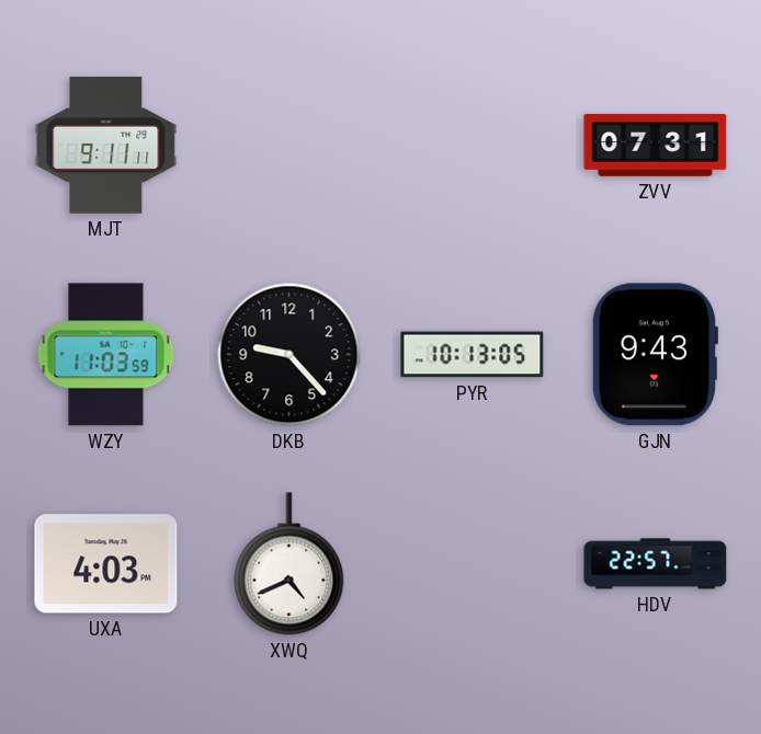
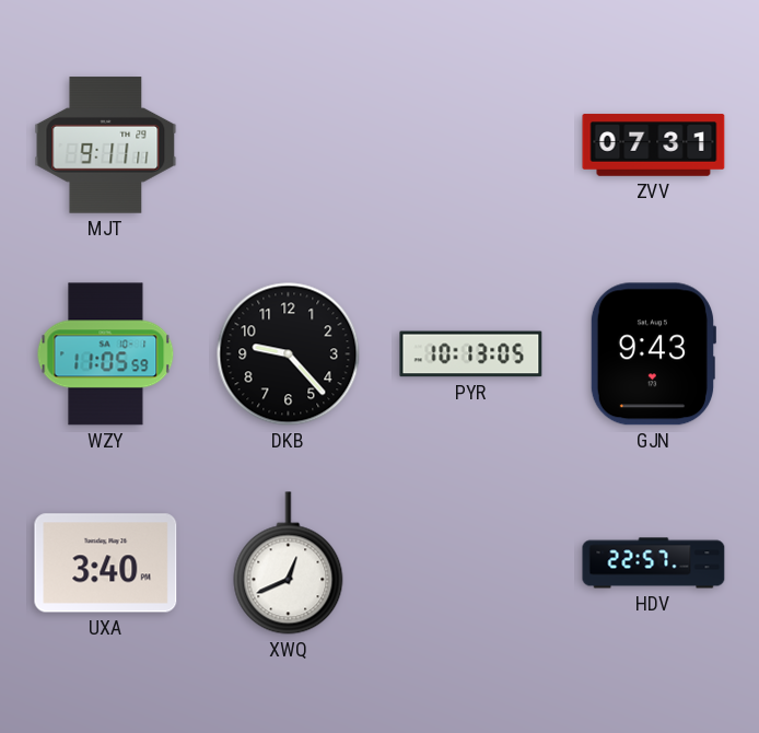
WZY: 11:03 -> 11:05 (106, 354)
UXA: 4:03 -> 3:40 (106, 563)
XWQ: 4:41 -> 12:41 (289, 563)
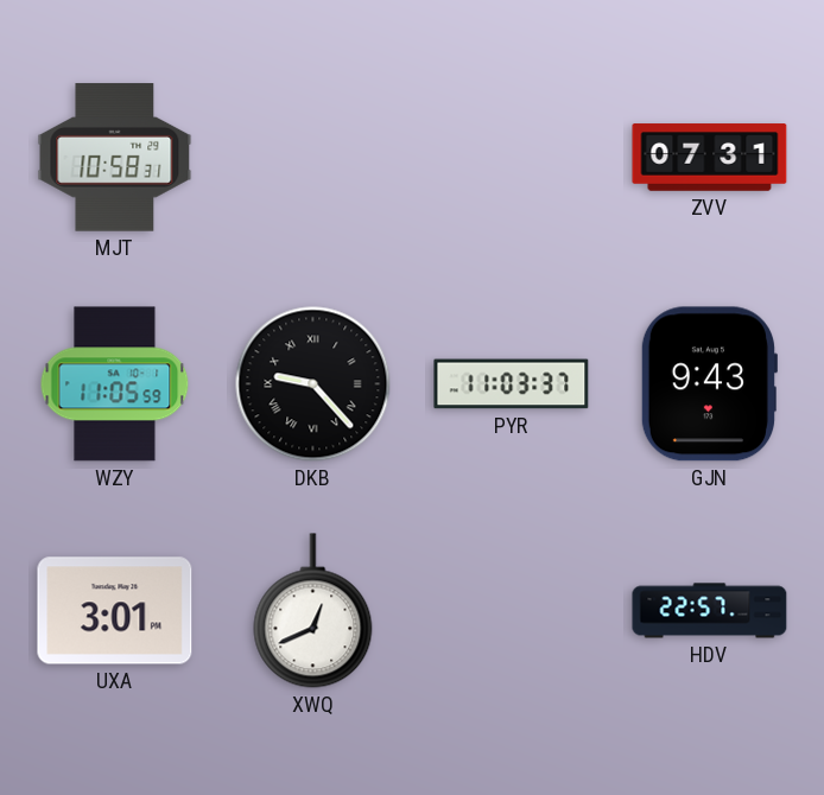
MJT: 9:11 -> 10:58 (115, 158)
DKB numerals: Arabic -> Roman (313, 384)
PYR: 10:13 -> 11:03 (512, 384)
UXA: 3:40 -> 3:01 (115, 611)
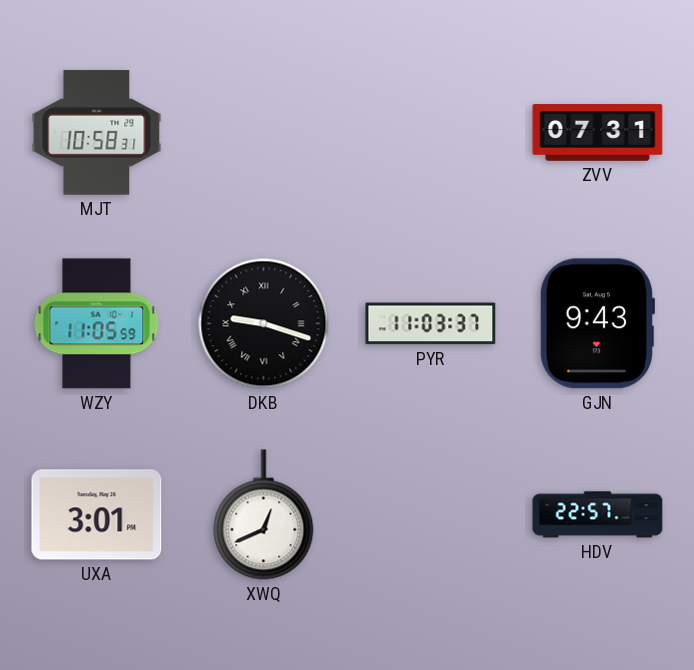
DKB: 9:23 -> 9:18 (264, 324)
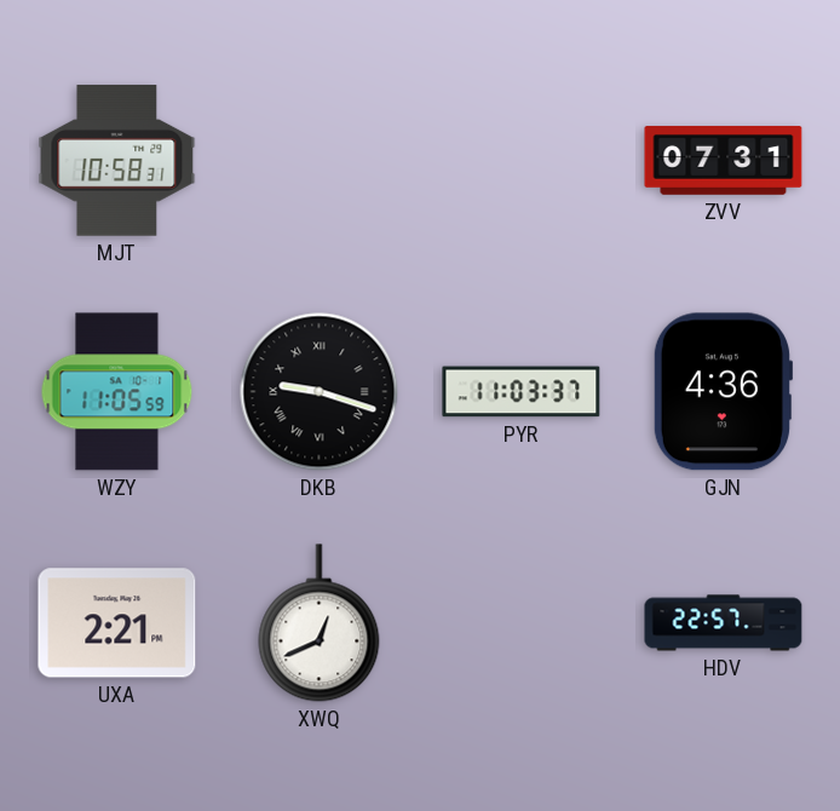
GJN: 9:43 -> 4:36 (721, 392)
UXA: 3:01 -> 2:21 (117, 623)
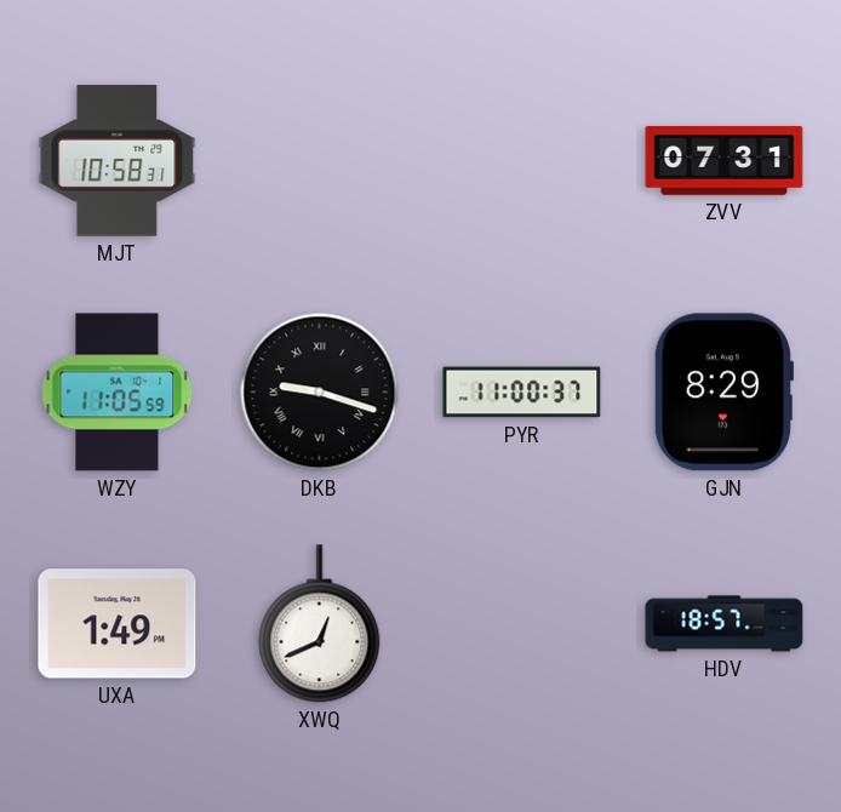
PYR: 11:03 -> 11:00 (522, 393)
GJN: 4:36 -> 8:29 (722, 393)
UXA: 2:21 -> 1:49 (118, 624)
HDV: 22:57 -> 18:57 (725, 624)
